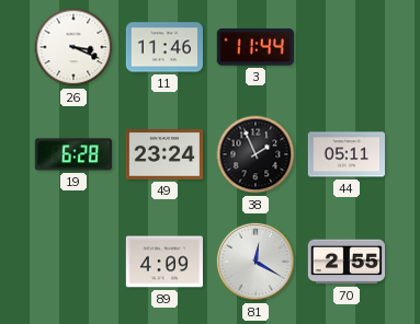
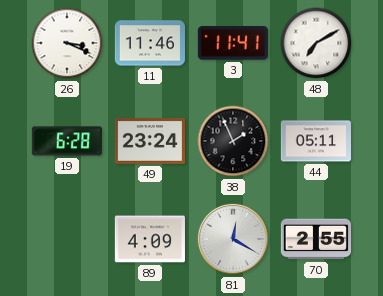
3: 11:44 -> 11:41 (233, 43)
48: none -> 7:10 (316, 43)
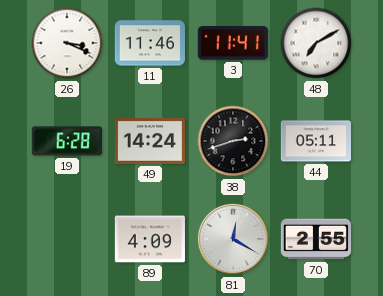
49: 23:24 -> 14:24 (150, 142)
38: 1:56 -> 2:42 (233, 141)
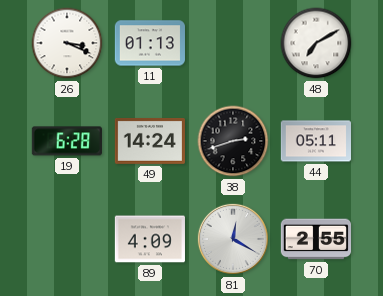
11: 11:46 -> 01:13 (150, 43)
3: 11:41 -> none (233, 43)
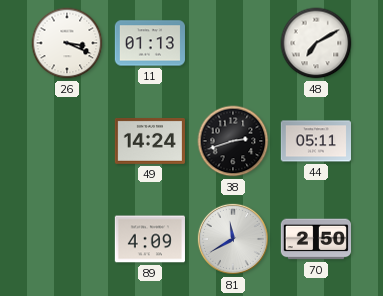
19: 6:28 -> none (67, 141)
81: 12:20 -> 11:40 (233, 239)
70: 2:55 -> 2:50 (315, 239)
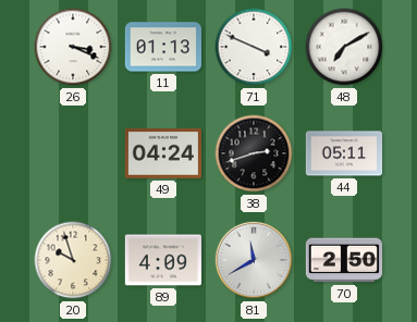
71: none -> 3:49 (254, 47)
49: 14:24 -> 04:24 (163, 154)
20: none -> 9:57 (73, 260)
